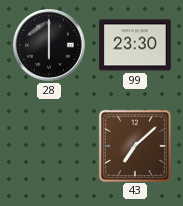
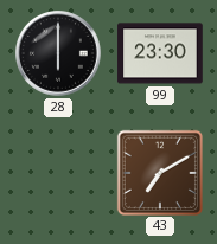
43: 7:08 -> 7:10 (159, 172)
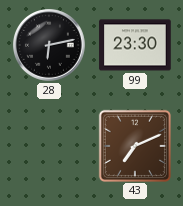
28: 6:00 -> 6:13 (50, 46)
43: 7:10 -> 7:11 (134, 145)
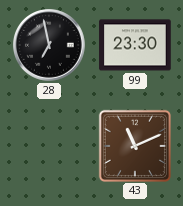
28: 6:13 -> 6:58 (50, 46)
43: 7:11 -> 11:11 (134, 145)
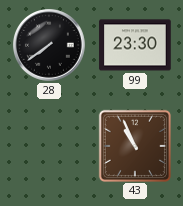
28: 6:58 -> 7:39 (50, 46)
43: 11:11 -> 10:56 (134, 145)
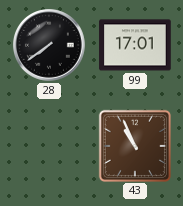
99: 23:30 -> 17:01 (135, 45)
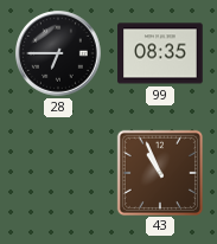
28: 7:39 -> 6:45 (59, 54)
99: 17:01 -> 08:35 (160, 53)
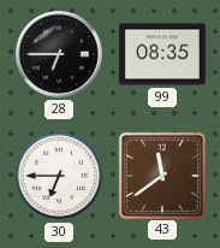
30: none -> 6:45 (59, 176)
43: 10:56 -> 11:39 (161, 175)
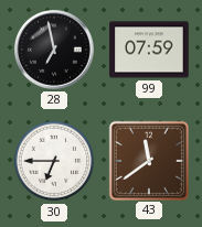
28: 6:45 -> 6:58 (55, 51)
99: 08:35 -> 07:59 (149, 50)
